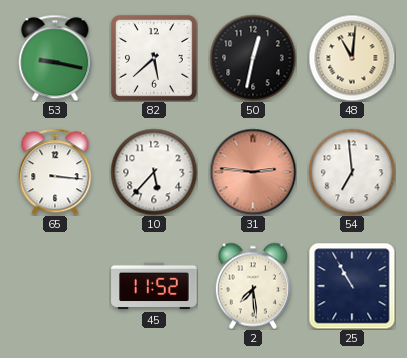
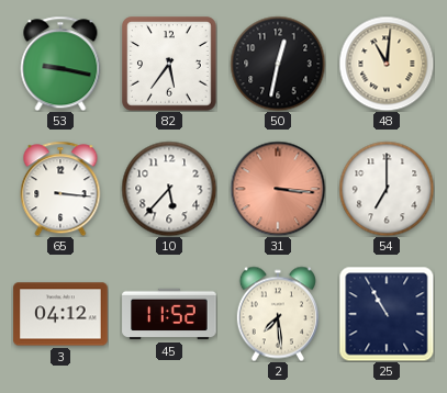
82: 5:38 -> 5:36 (169, 64)
31: 2:46 -> 3:16 (278, 189)
54: 6:59 -> 7:00 (387, 189)
3: none -> 04:12 (60, 314)
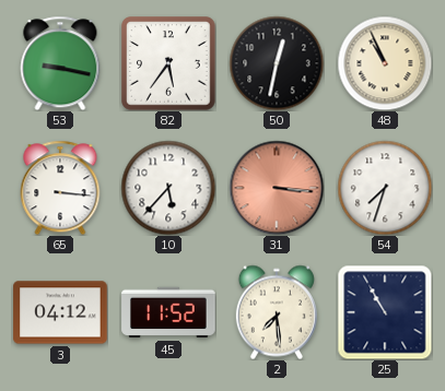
48: 11:01 -> 10:56 (385, 63)
54: 7:00 -> 7:33 (385, 188)
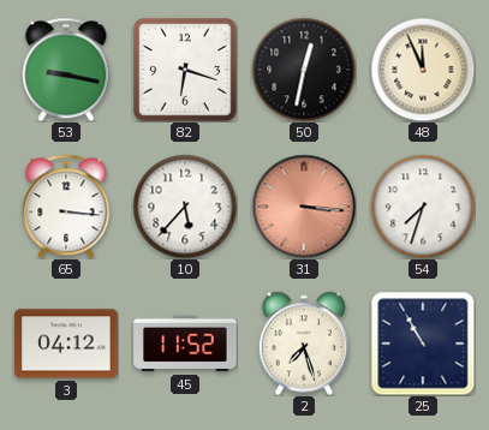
82: 5:36 -> 6:18 (185, 70)
48: 10:56 -> 11:56 (423, 70)
2: 7:29 -> 7:27 (304, 344)
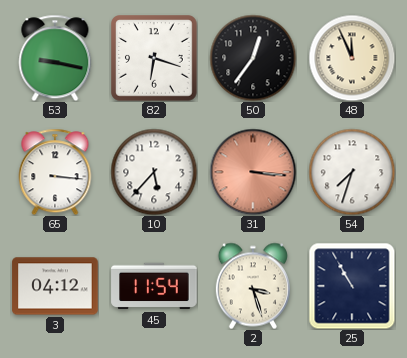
50: 12:32 -> 12:36 (253, 58)
45: 11:52 -> 11:54 (154, 286)
2: 7:27 -> 3:27 (253, 286)
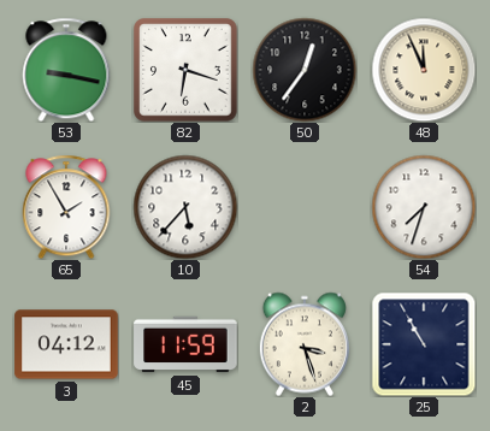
65: 3:16 -> 1:55 (66, 207)
31: 3:16 -> none (253, 172)
45: 11:54 -> 11:59 (185, 344)
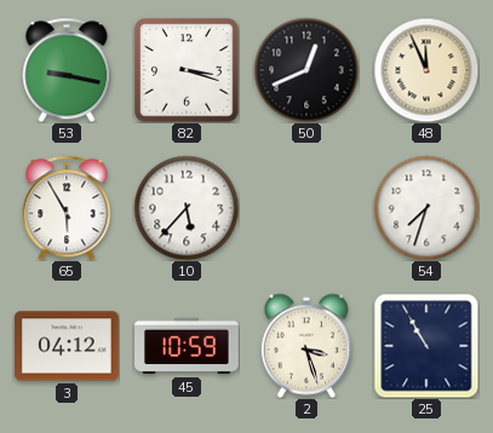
82: 6:18 -> 3:18 (187, 70)
50: 12:36 -> 12:41 (306, 70)
65: 1:55 -> 5:55 (67, 208)
45: 11:59 -> 10:59 (187, 346)
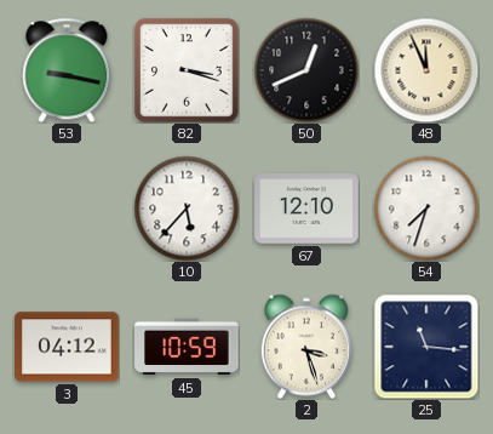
65: 5:55 -> none (67, 208)
67: none -> 12:10 (306, 209)
25: 10:55 -> 11:16 (426, 347)
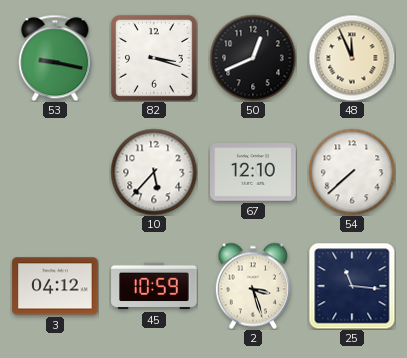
54: 7:33 -> 7:38 (352, 172)
